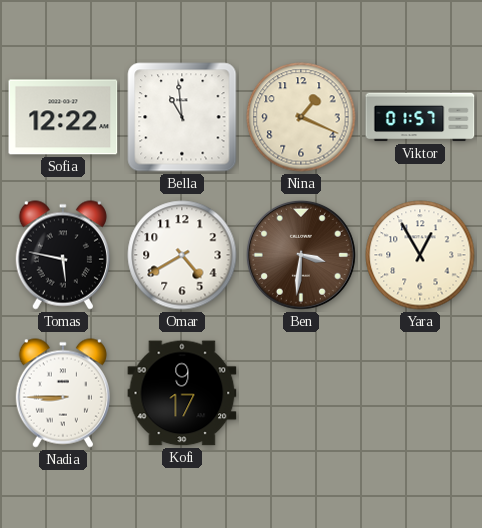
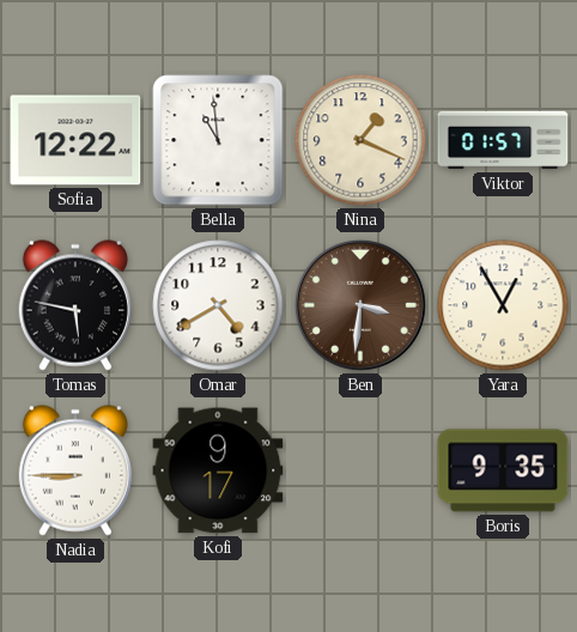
Boris: none -> 9:35 (503, 470)
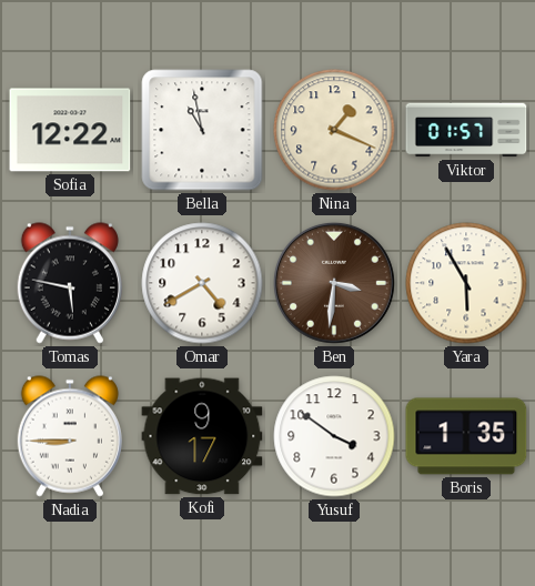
Bella: 10:59 -> 10:58 (202, 130)
Yara: 12:55 -> 5:55 (466, 283)
Yusuf: none -> 3:51 (334, 436)
Boris: 9:35 -> 1:35 (466, 436)
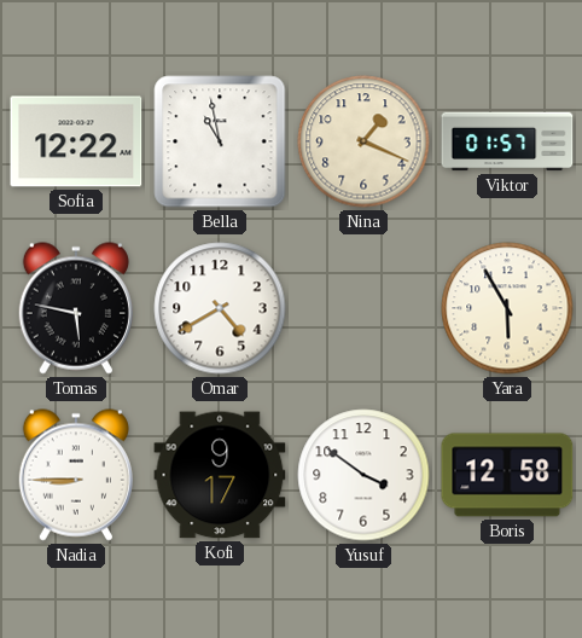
Ben: 3:31 -> none (334, 283)
Boris: 1:35 -> 12:58 (507, 475)
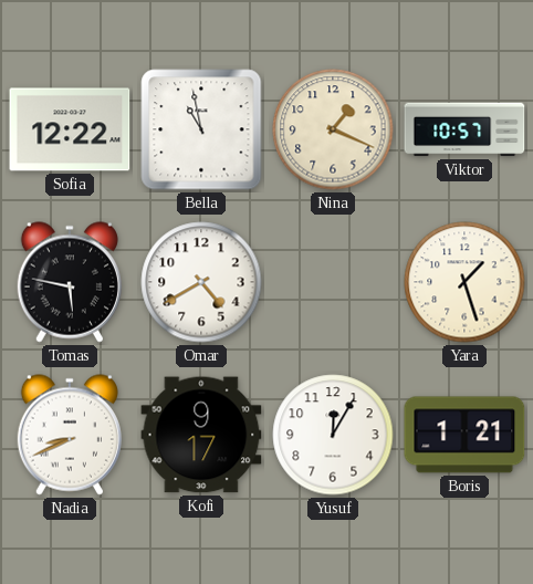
Viktor: 01:57 -> 10:57 (464, 129)
Yara: 5:55 -> 1:27 (464, 282)
Nadia: 8:45 -> 8:41 (70, 435)
Yusuf: 3:51 -> 12:05 (333, 435)
Boris: 12:58 -> 1:21 (464, 435)
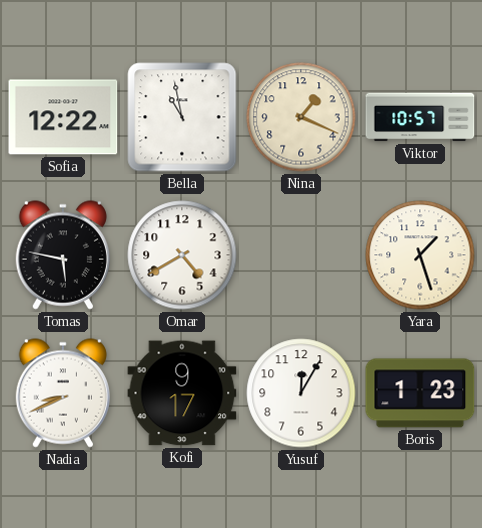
Boris: 1:21 -> 1:23 (420, 393)
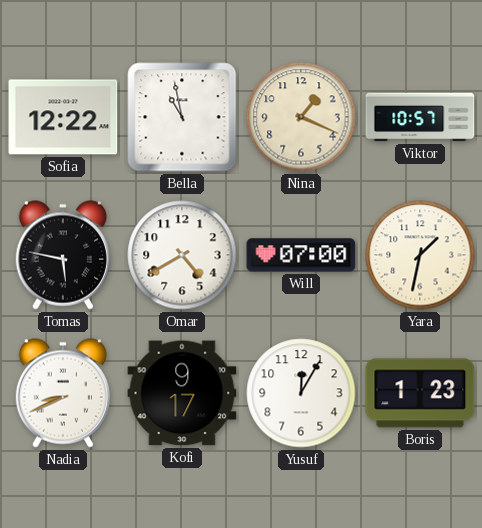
Will: none -> 07:00 (301, 255)
Yara: 1:27 -> 1:32 (420, 255)
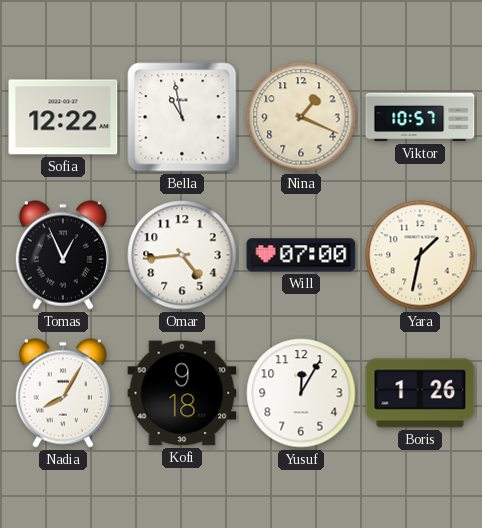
Tomas: 5:47 -> 12:56 (63, 255)
Omar: 4:40 -> 4:44 (182, 255)
Nadia: 8:41 -> 8:05 (63, 393)
Kofi: 9:17 -> 9:18 (182, 393)
Boris: 1:23 -> 1:26 (420, 393)
